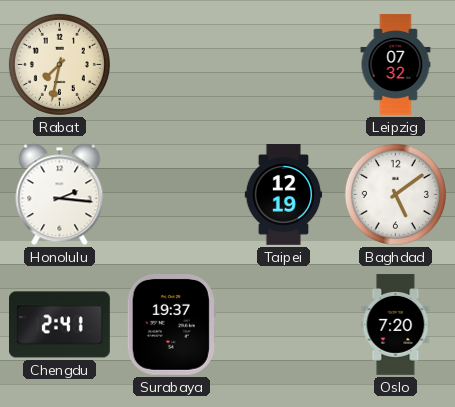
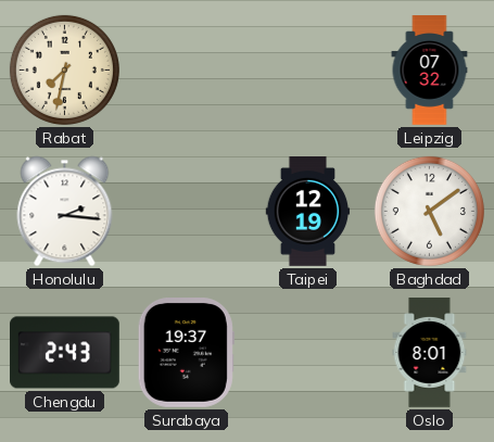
Chengdu: 2:41 -> 2:43 (65, 353)
Oslo: 7:20 -> 8:01 (430, 353)
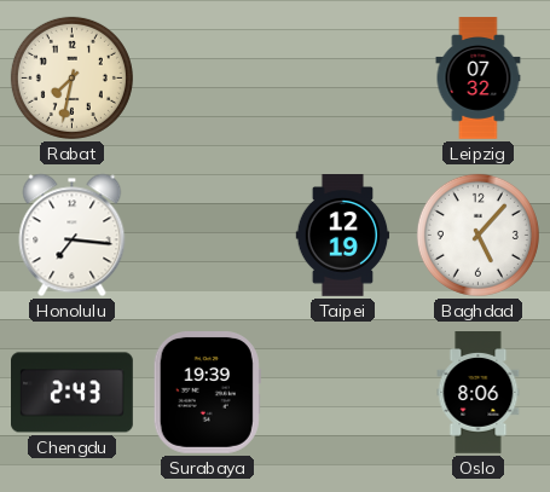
Honolulu: 2:16 -> 7:16 (73, 236)
Baghdad: 5:09 -> 5:07 (477, 235)
Surabaya: 19:37 -> 19:39 (207, 393)
Oslo: 8:01 -> 8:06 (479, 393)
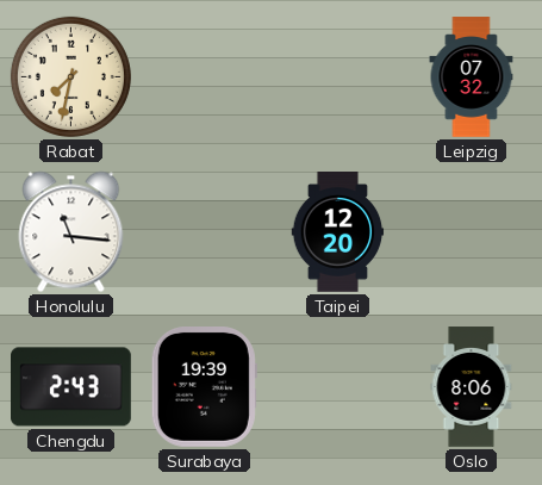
Honolulu: 7:16 -> 11:16 (71, 232)
Taipei: 12:19 -> 12:20 (338, 232)
Baghdad: 5:07 -> none (477, 235)
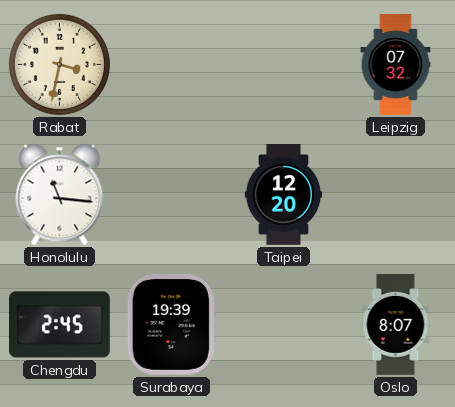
Rabat: 7:32 -> 3:32 (59, 64)
Chengdu: 2:43 -> 2:45 (60, 325)
Oslo: 8:06 -> 8:07 (396, 325)
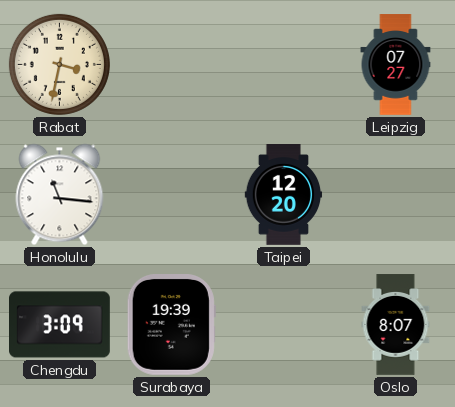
Leipzig: 07:32 -> 07:27 (396, 65)
Chengdu: 2:45 -> 3:09 (60, 325)
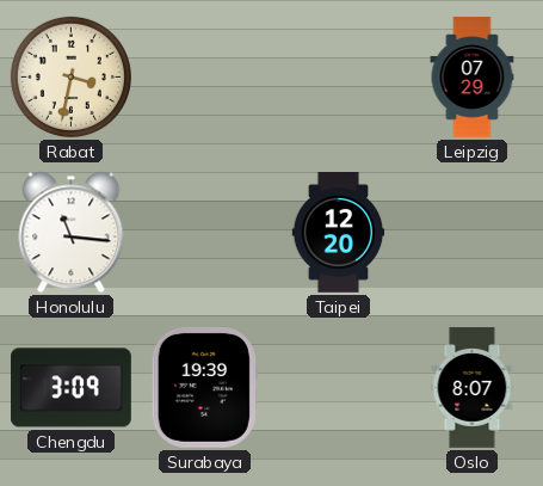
Leipzig: 07:27 -> 07:29 (473, 78)
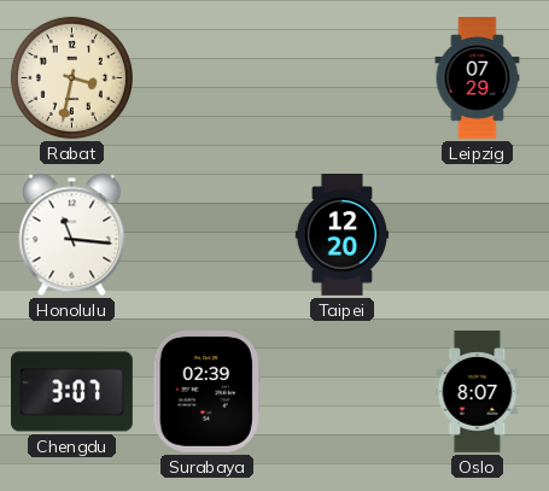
Chengdu: 3:09 -> 3:07 (72, 392)
Surabaya: 19:39 -> 02:39 (206, 392)
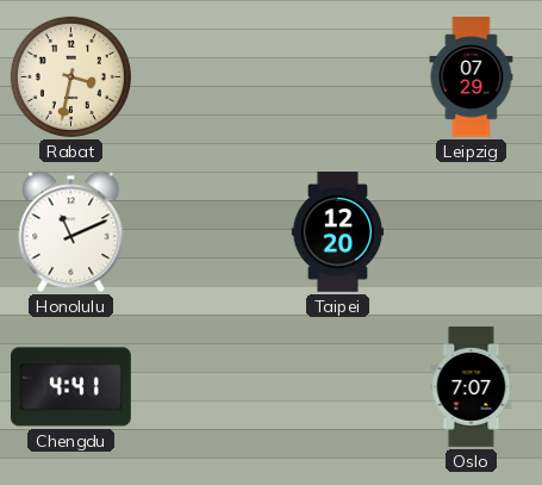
Honolulu: 11:16 -> 11:11 (71, 232)
Chengdu: 3:07 -> 4:41 (71, 387)
Surabaya: 02:39 -> none (206, 392)
Oslo: 8:07 -> 7:07 (472, 387)
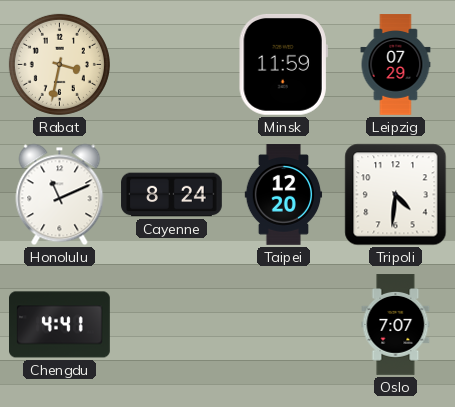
Minsk: none -> 11:59 (283, 64)
Cayenne: none -> 8:24 (172, 195)
Tripoli: none -> 4:31 (396, 195)
